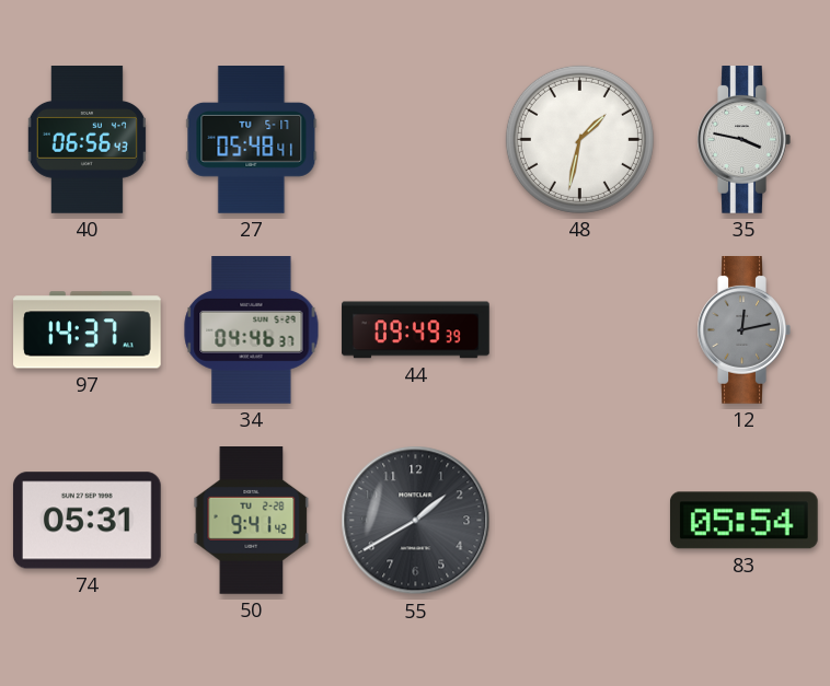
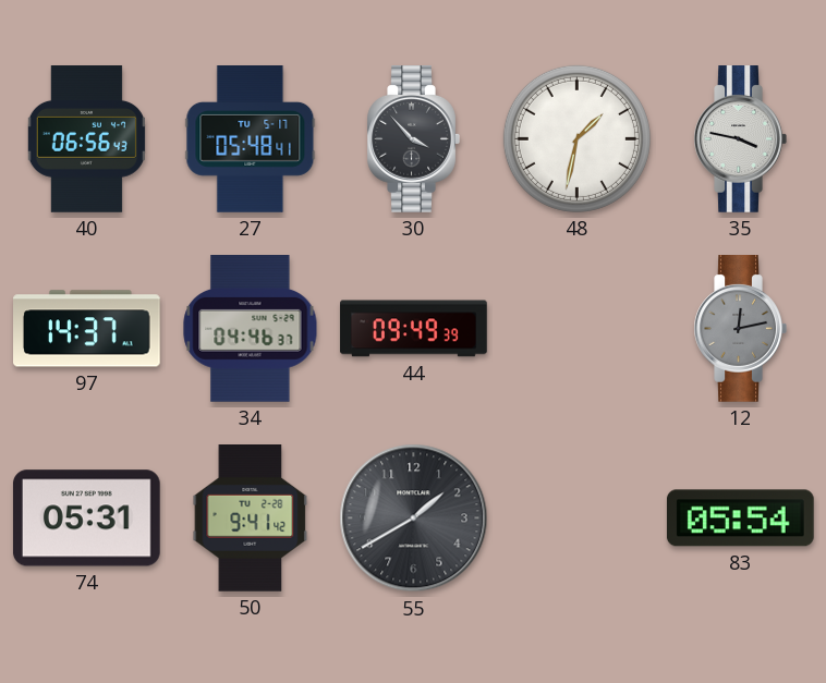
30: none -> 3:53 (413, 139)
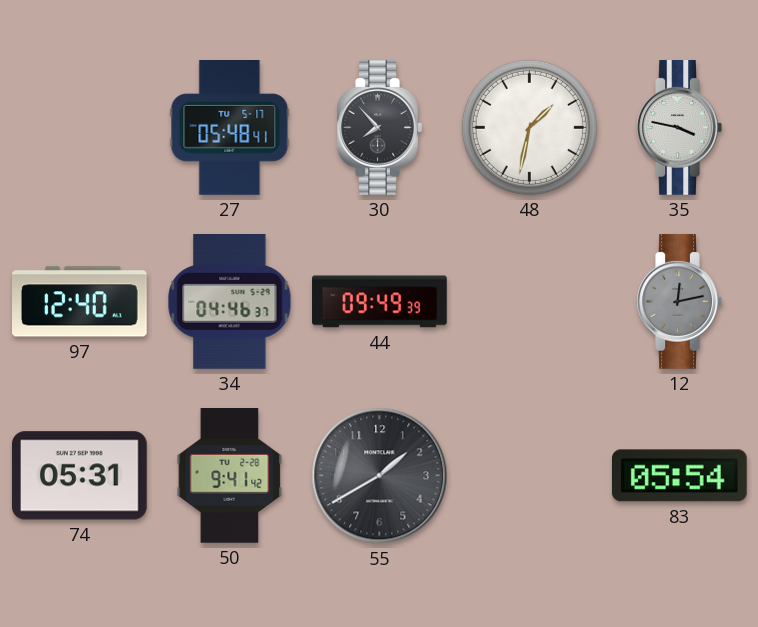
40: 06:56 -> none (86, 139)
30: 3:53 -> 7:53 (379, 128)
97: 14:37 -> 12:40 (80, 302)
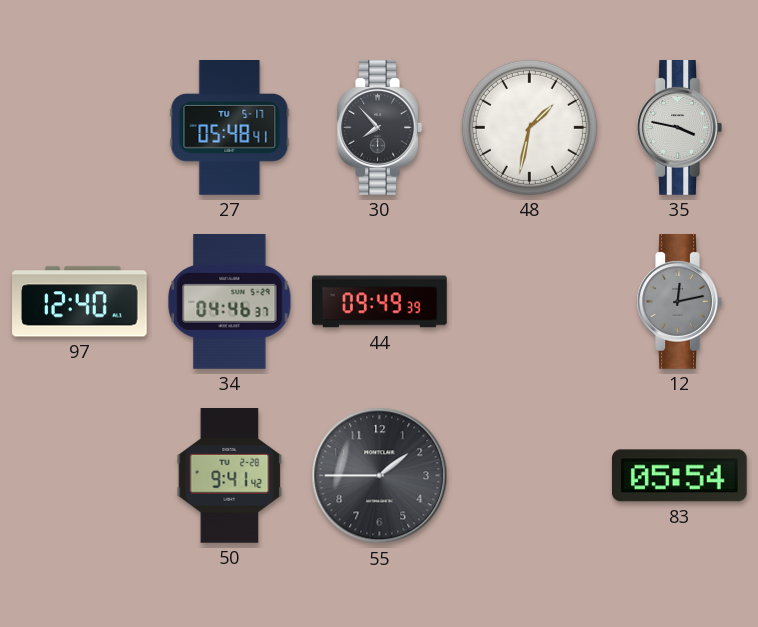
74: 05:31 -> none (79, 476)
55: 1:40 -> 1:45 (380, 476)
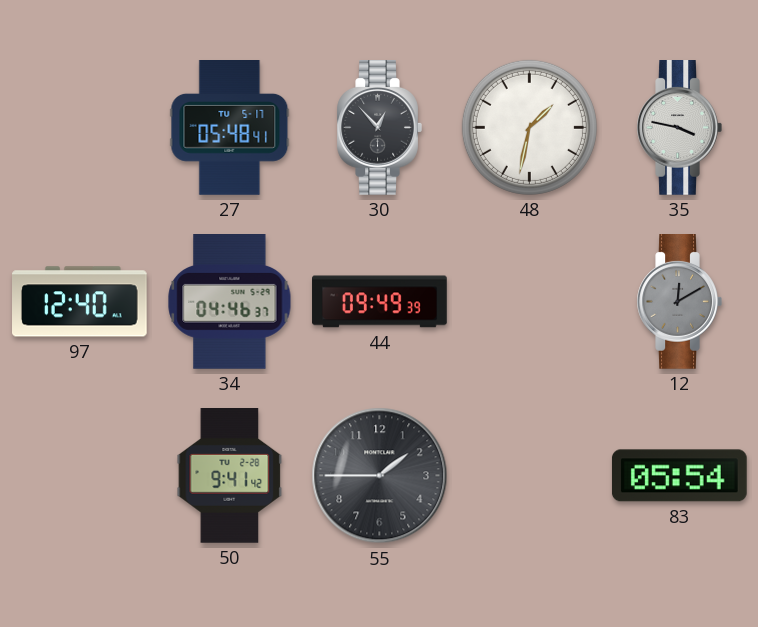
30: 7:53 -> 12:53 (379, 128)
12: 12:13 -> 12:10 (679, 302)
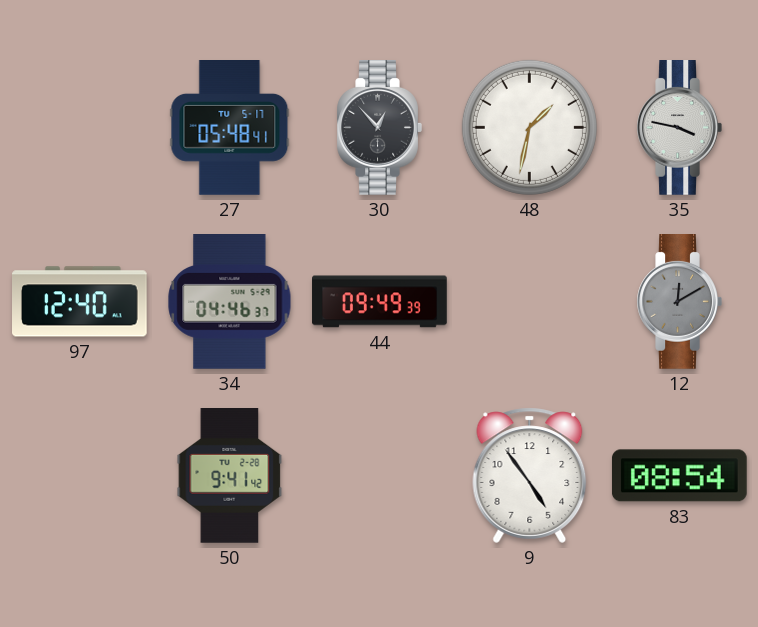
55: 1:45 -> none (380, 476)
9: none -> 4:54 (530, 475)
83: 05:54 -> 08:54 (679, 476)
